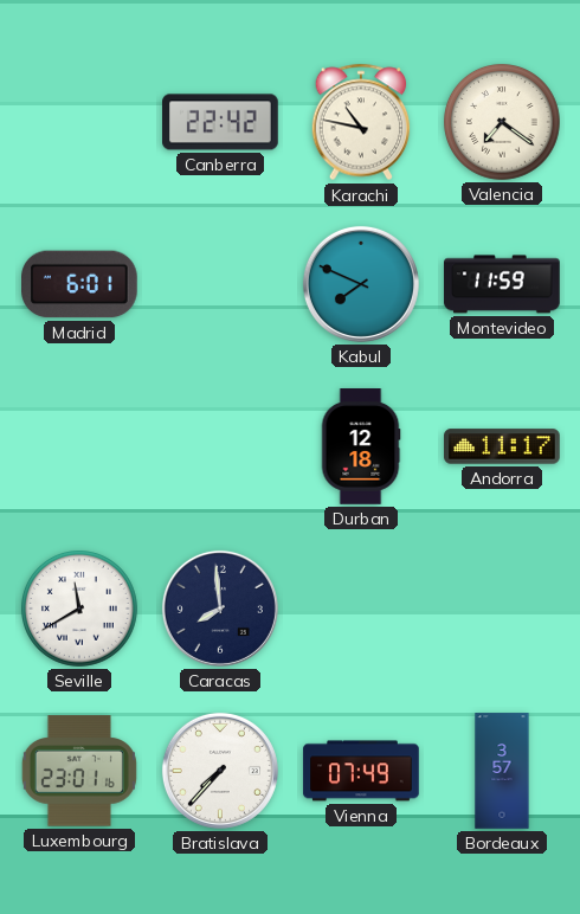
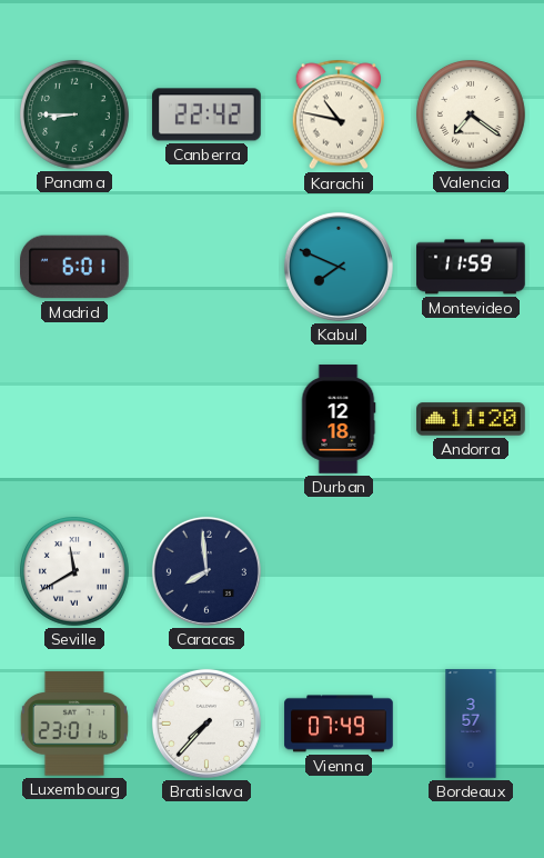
Panama: none -> 8:45 (75, 116)
Andorra: 11:17 -> 11:20 (471, 419)
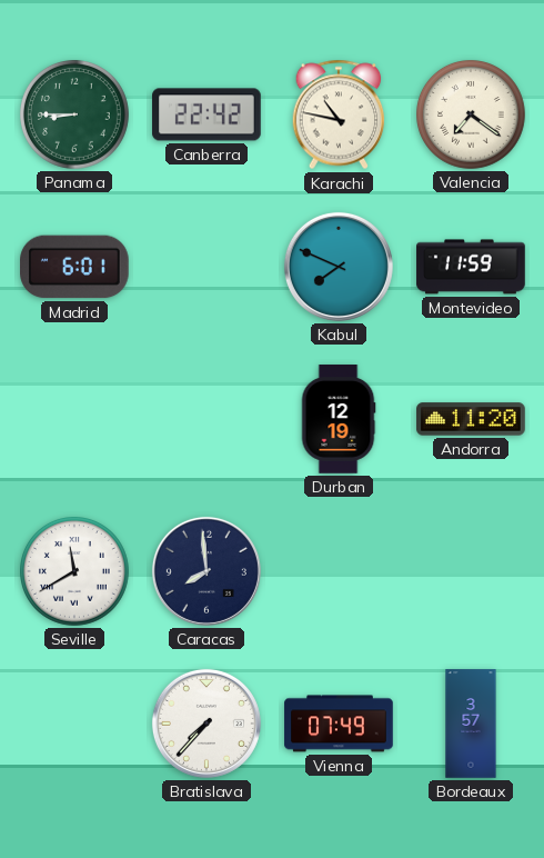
Durban: 12:18 -> 12:19 (339, 419)
Luxembourg: 23:01 -> none (74, 724)
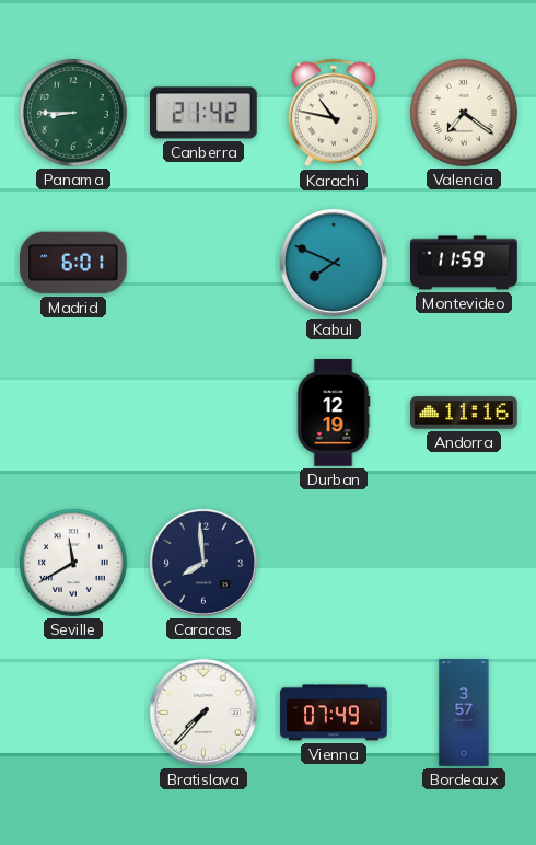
Canberra: 22:42 -> 21:42 (203, 113)
Andorra: 11:20 -> 11:16 (464, 413)
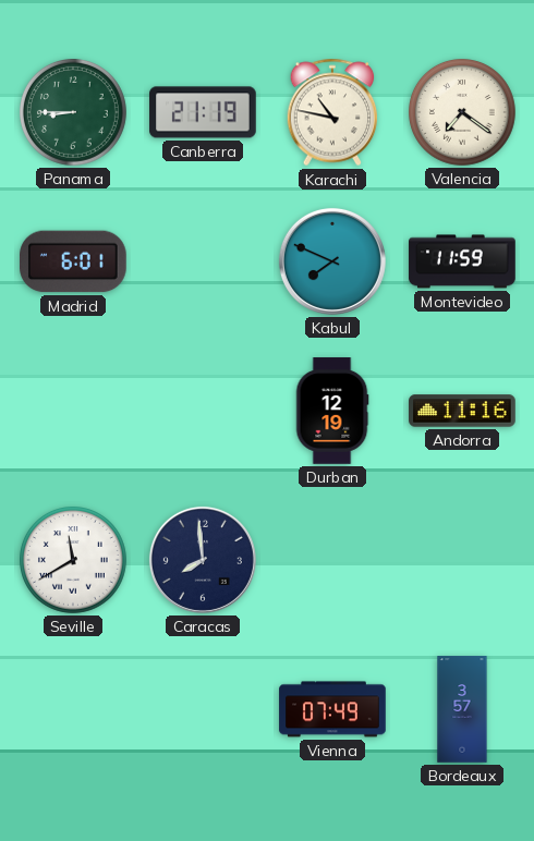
Canberra: 21:42 -> 21:19 (203, 112)
Bratislava: 7:37 -> none (203, 713)
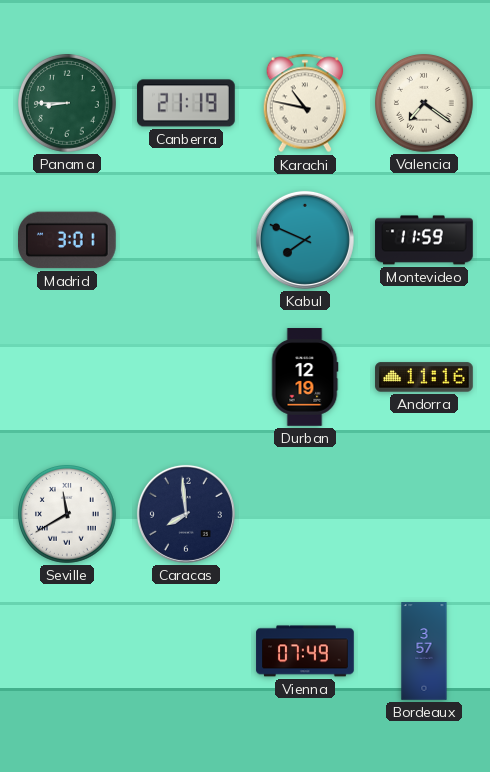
Madrid: 6:01 -> 3:01 (68, 240)
